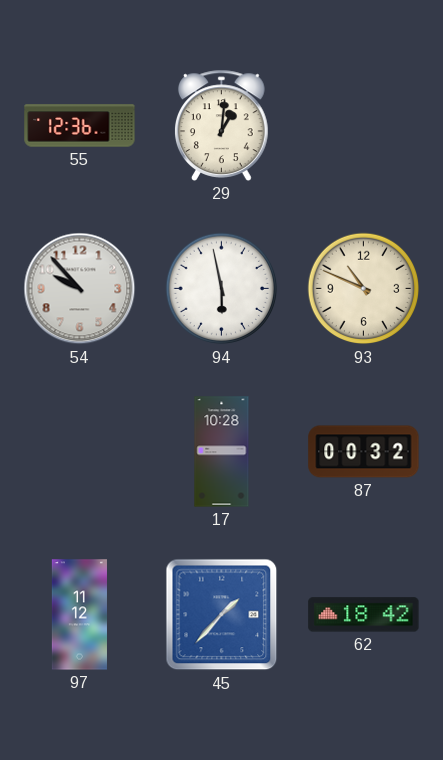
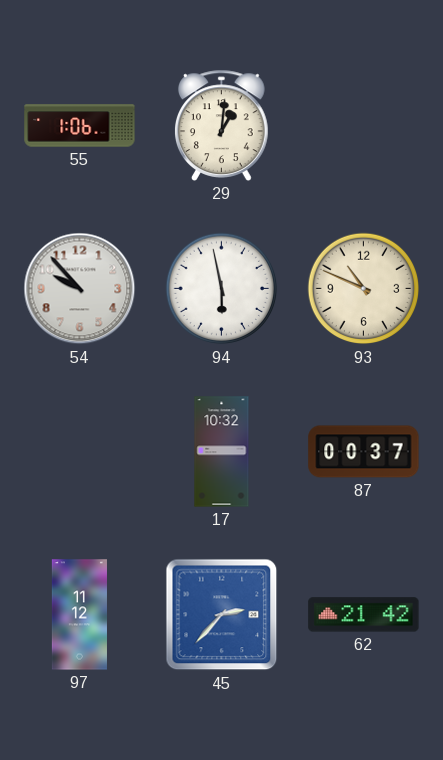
55: 12:36 -> 1:06 (80, 126)
17: 10:28 -> 10:32 (222, 452)
87: 00:32 -> 00:37 (364, 452)
45: 1:37 -> 2:37 (222, 615)
62: 18:42 -> 21:42 (364, 615)
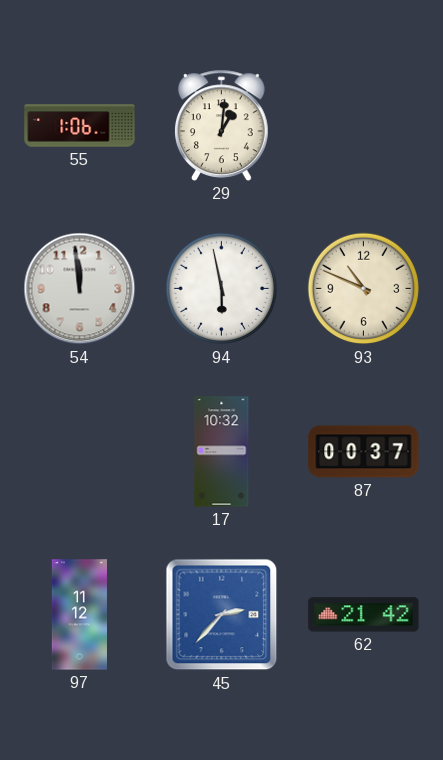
54: 9:53 -> 11:59 (80, 289)
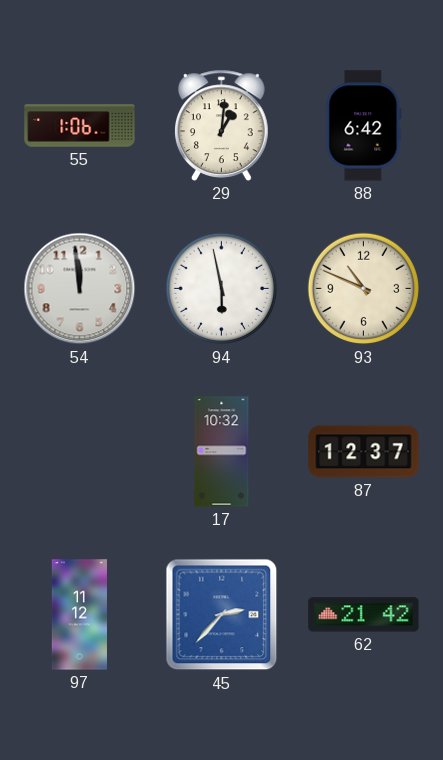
88: none -> 6:42 (364, 126)
87: 00:37 -> 12:37 (364, 452)
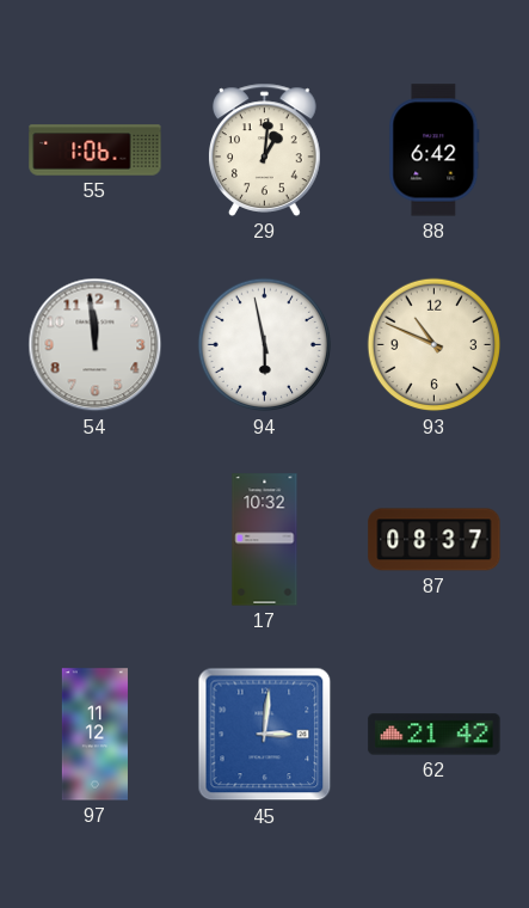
87: 12:37 -> 08:37 (435, 540)
45: 2:37 -> 3:01 (265, 735)
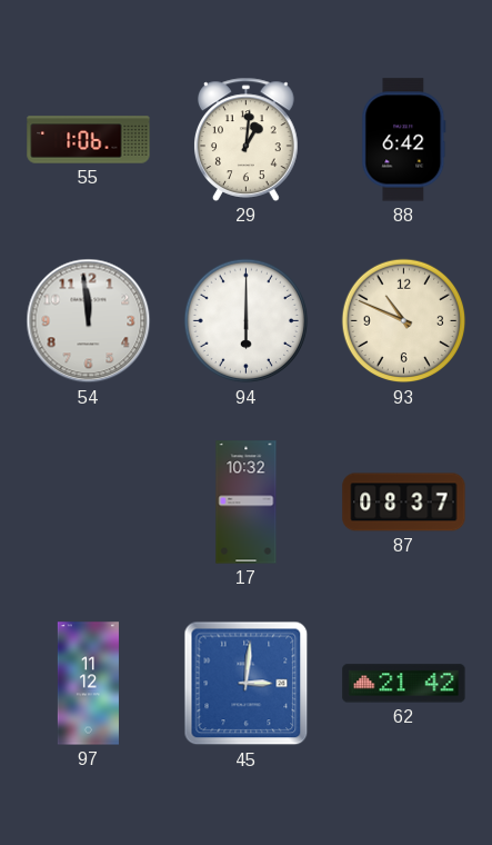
94: 5:58 -> 6:00 (247, 321)
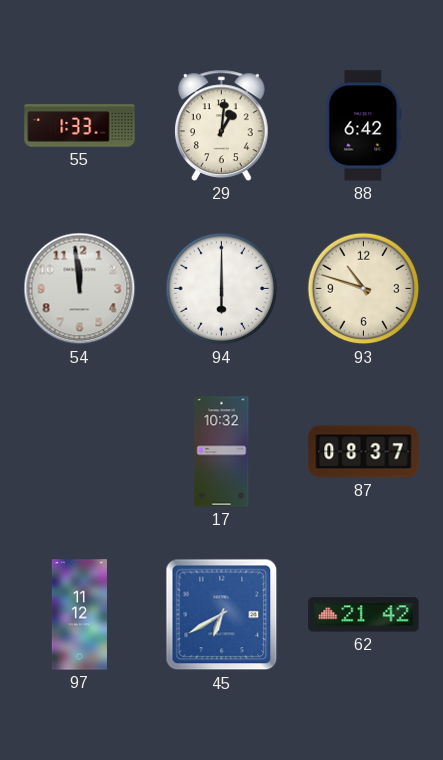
55: 1:06 -> 1:33 (80, 126)
93: 10:49 -> 10:48 (364, 289)
45: 3:01 -> 6:40 (222, 615)
